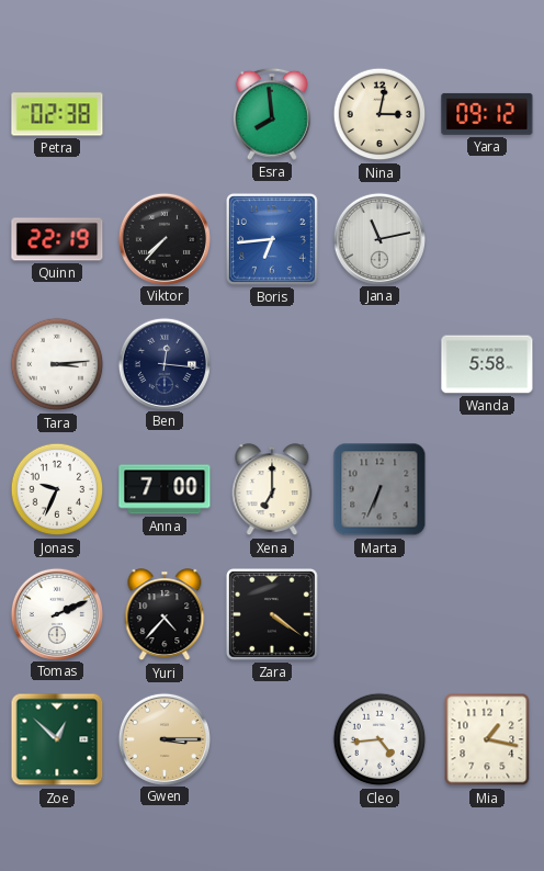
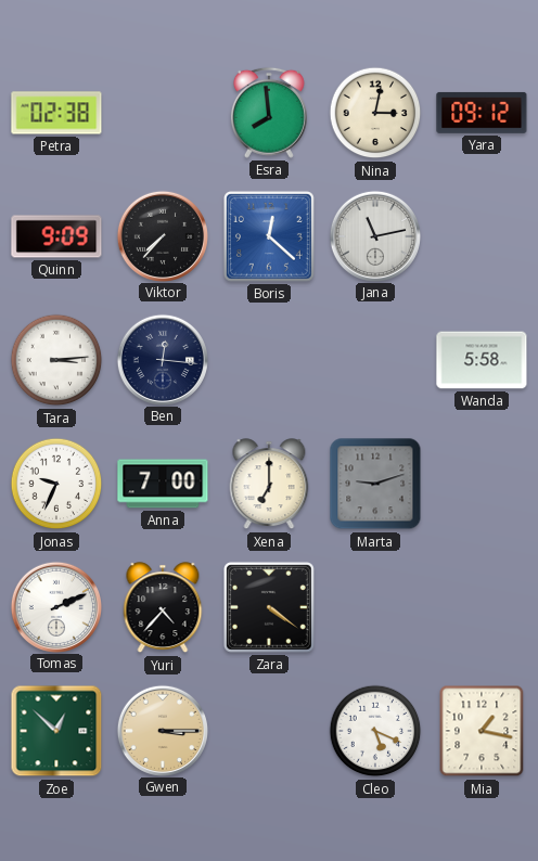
Quinn: 22:19 -> 9:09 (56, 236)
Boris: 6:44 -> 12:22 (269, 236)
Marta: 6:34 -> 9:12 (375, 484)
Cleo: 4:44 -> 5:19 (375, 731)
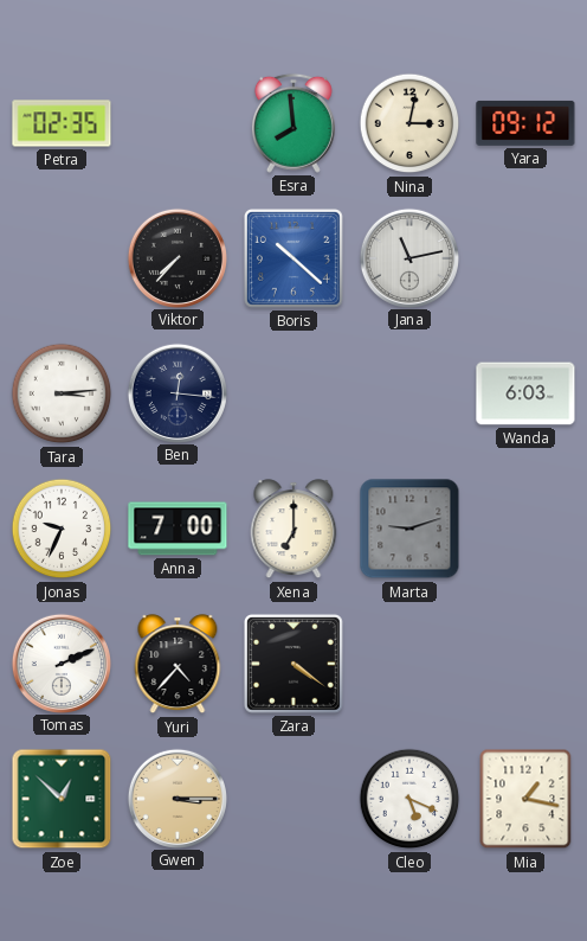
Petra: 02:38 -> 02:35 (62, 123)
Quinn: 9:09 -> none (56, 236)
Boris: 12:22 -> 10:22 (293, 258)
Wanda: 5:58 -> 6:03 (525, 393)
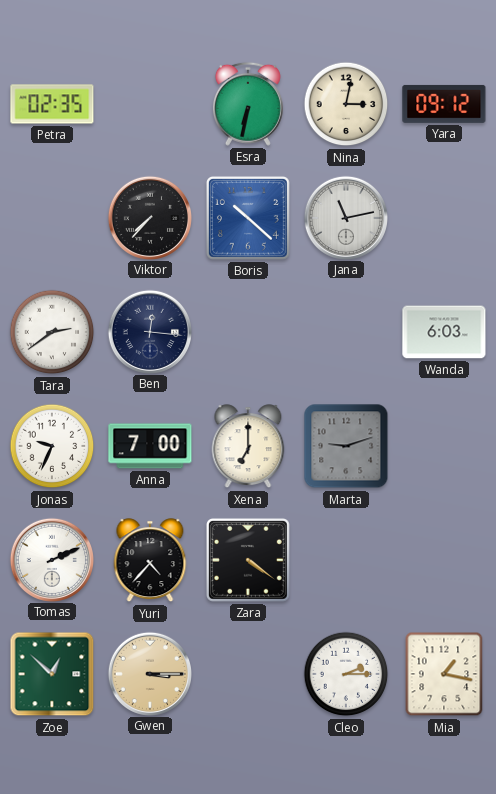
Esra: 7:59 -> 6:32 (248, 104)
Tara: 3:14 -> 2:39 (52, 332)
Cleo: 5:19 -> 2:15 (346, 674)
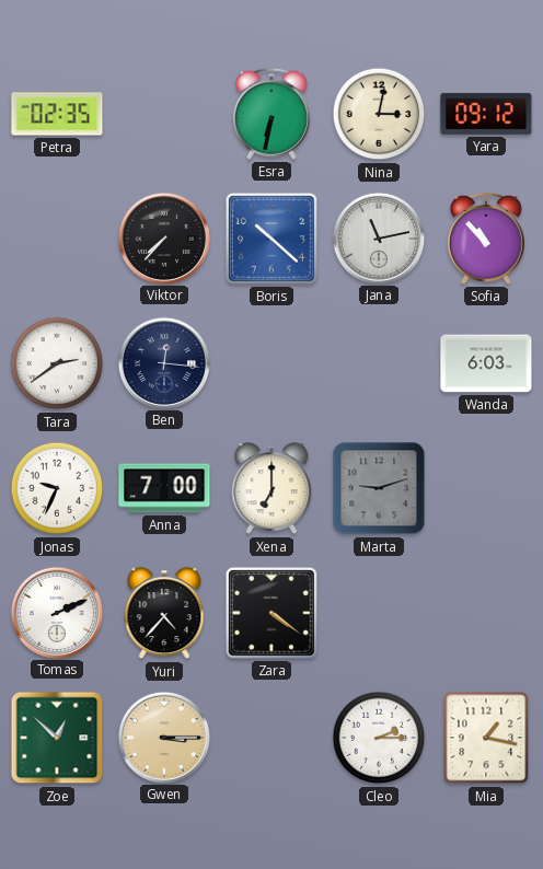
Sofia: none -> 10:53 (486, 239)
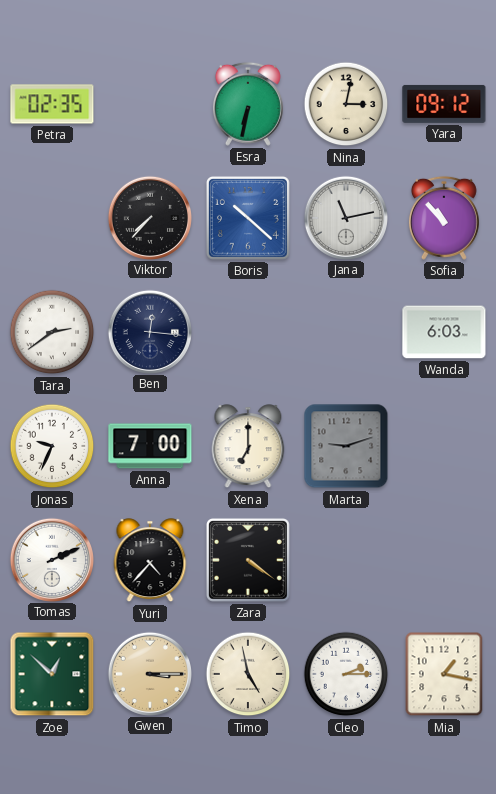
Timo: none -> 4:58 (248, 674)
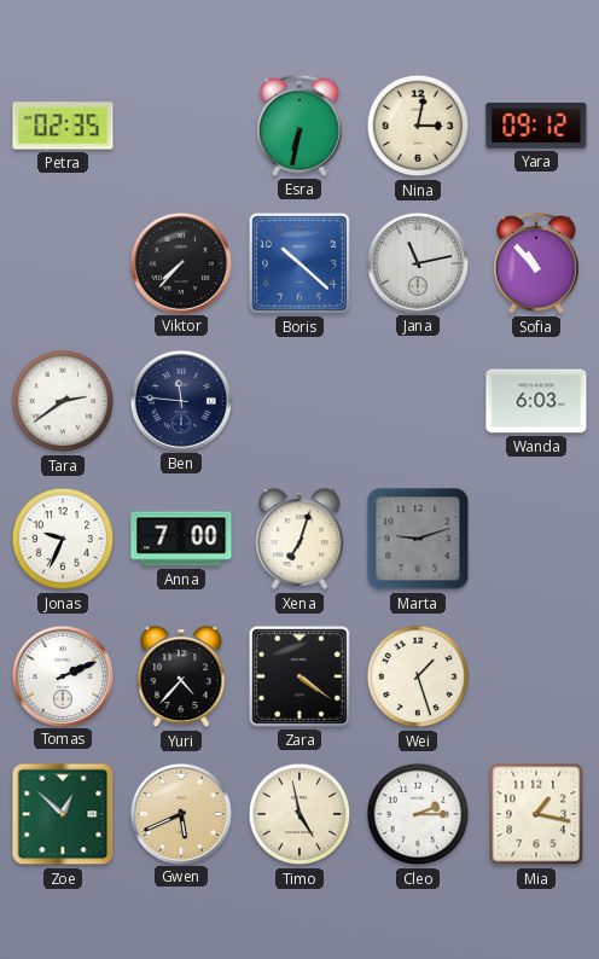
Ben: 12:16 -> 11:46 (180, 400)
Xena: 7:00 -> 7:03 (299, 540)
Wei: none -> 1:27 (418, 676)
Gwen: 3:15 -> 5:41 (180, 813)
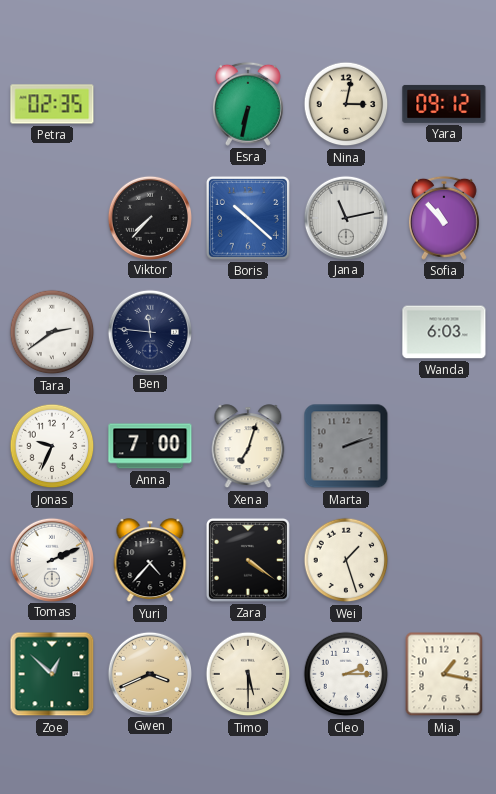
Marta: 9:12 -> 2:12 (346, 446)
Gwen: 5:41 -> 3:41 (149, 673)
Timo: 4:58 -> 5:30 (248, 674)
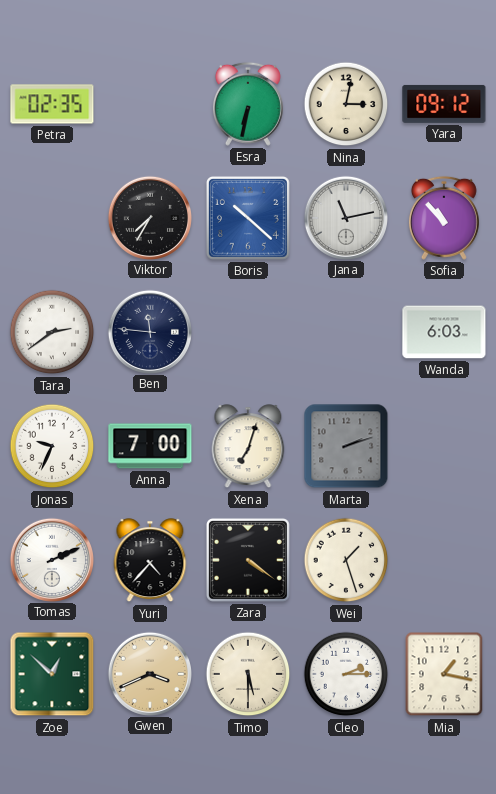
Viktor: 7:37 -> 7:35 (149, 217)
